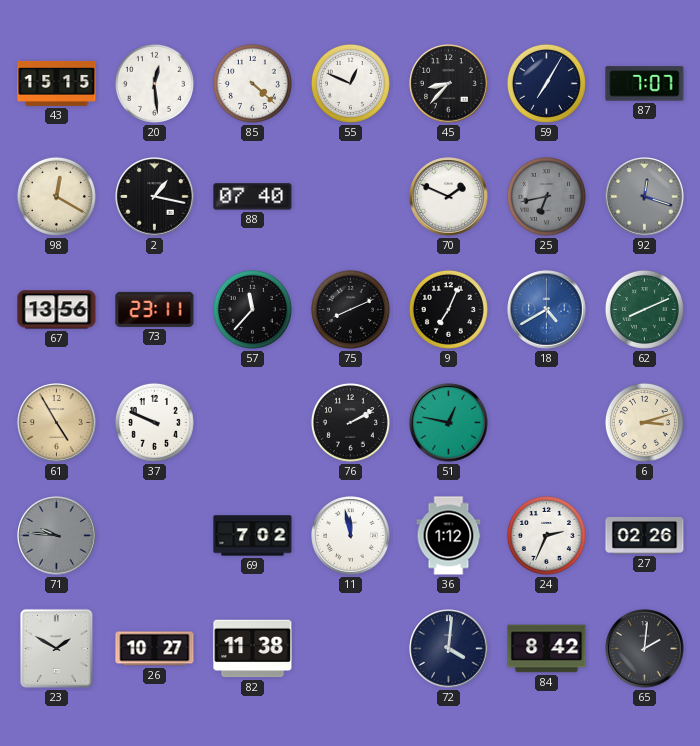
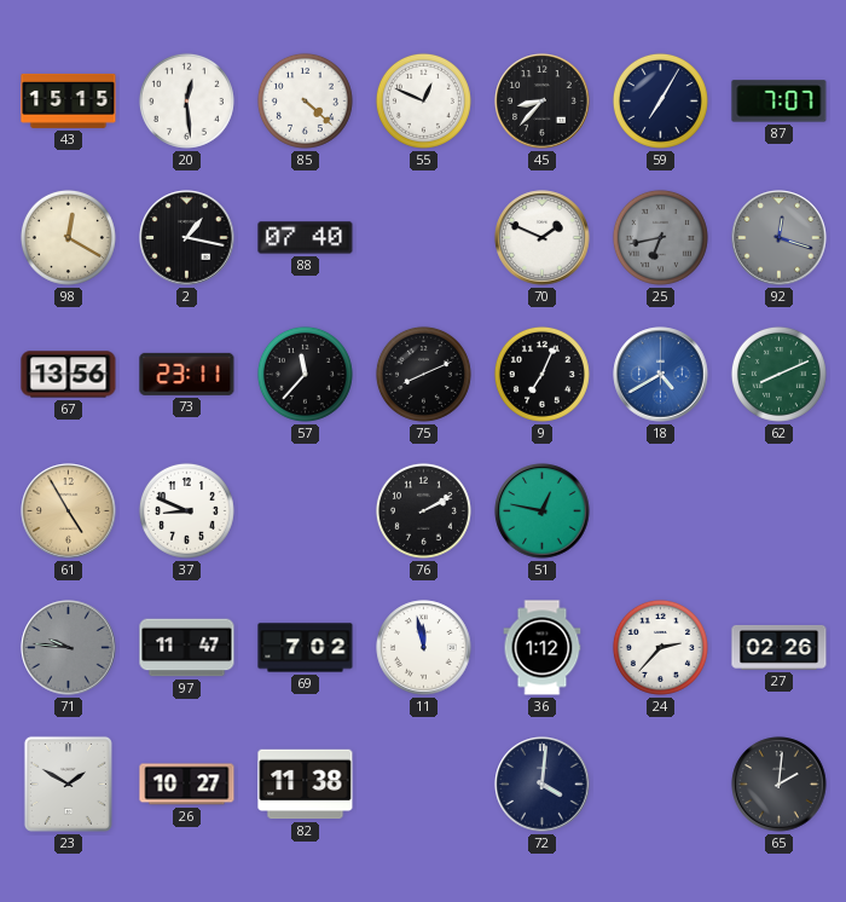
37: 9:49 -> 8:49 (186, 510)
6: 3:12 -> none (644, 422)
97: none -> 11:47 (187, 648)
24: 2:34 -> 2:37 (660, 647)
84: 8:42 -> none (547, 649)
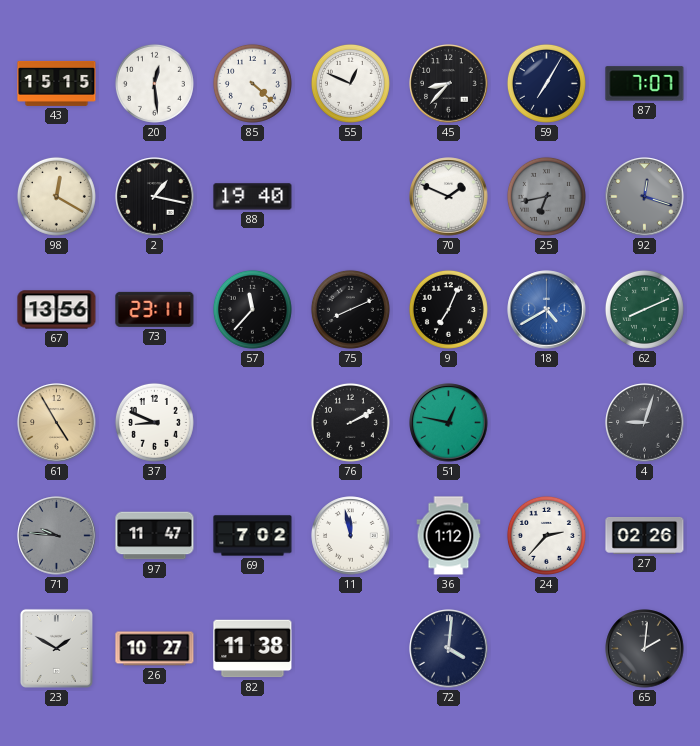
88: 07:40 -> 19:40 (253, 197)
4: none -> 9:03 (645, 423)
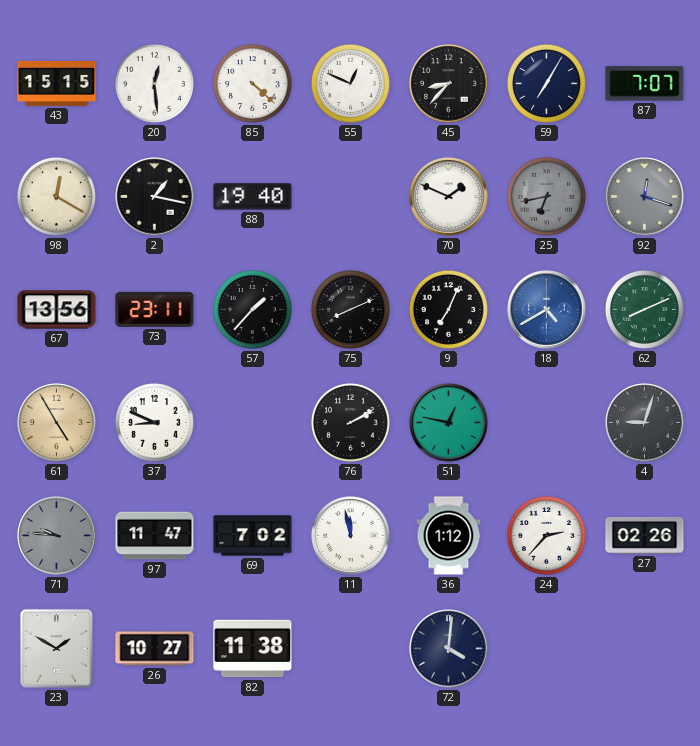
57: 11:37 -> 1:37 (252, 309)
65: 2:01 -> none (645, 649)
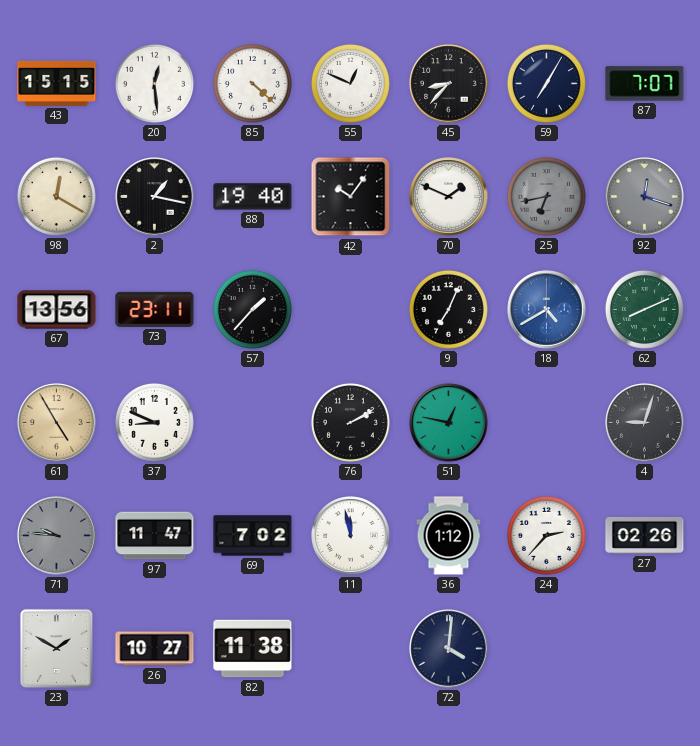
42: none -> 10:06 (351, 197)
75: 8:11 -> none (350, 309)
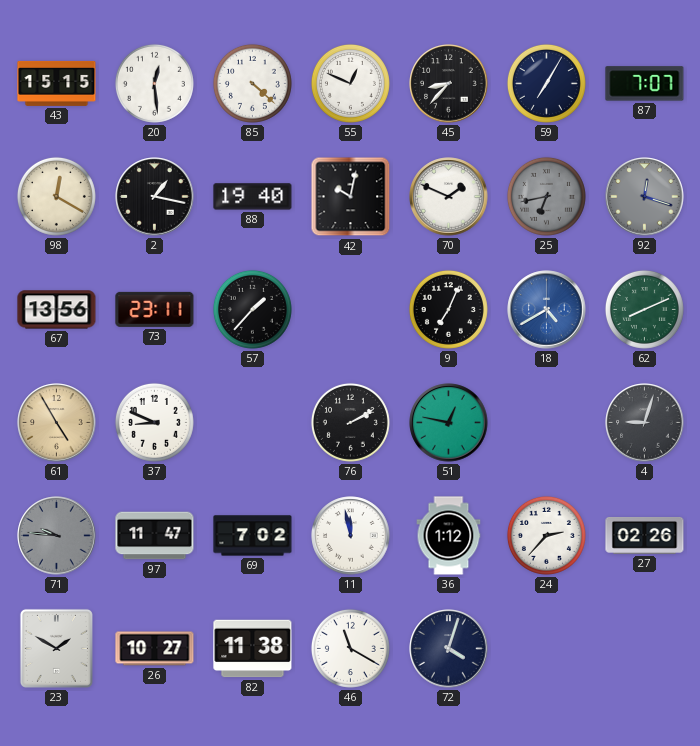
42: 10:06 -> 10:02 (351, 197)
46: none -> 11:20 (350, 648)
72: 4:01 -> 4:03 (449, 649)
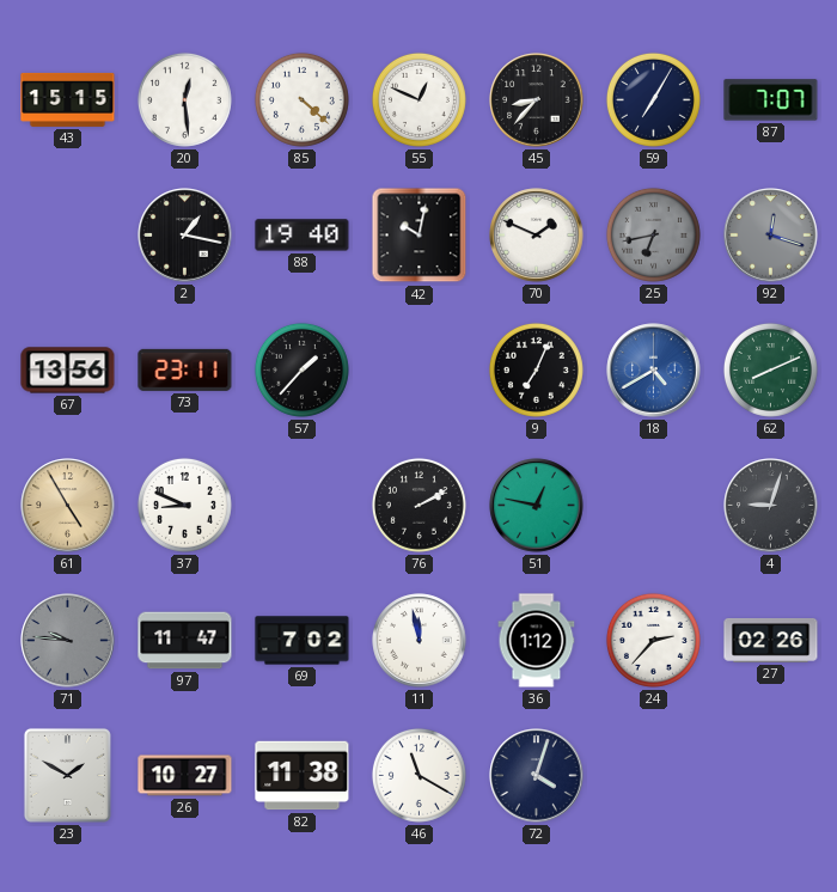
98: 12:20 -> none (56, 196)
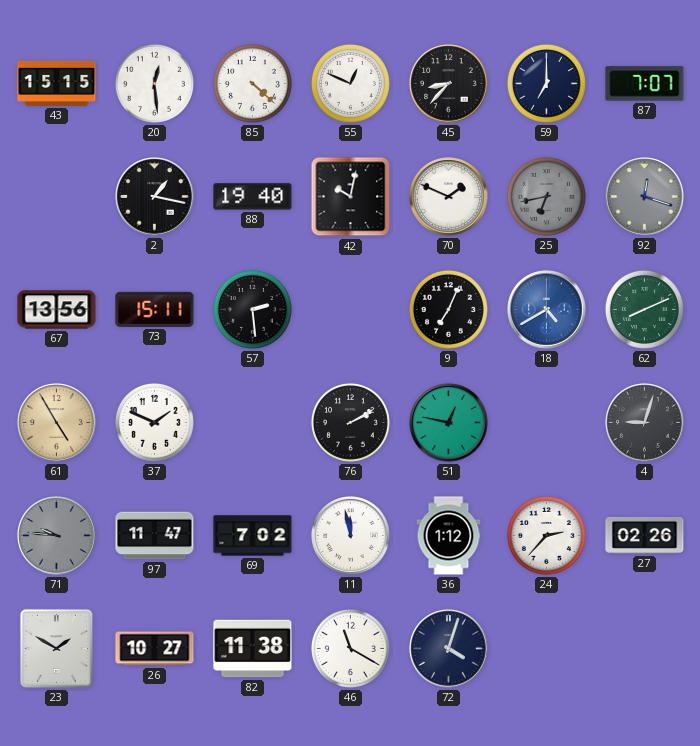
59: 7:05 -> 7:00 (546, 83)
73: 23:11 -> 15:11 (155, 309)
57: 1:37 -> 2:29 (252, 309)
37: 8:49 -> 1:49 (154, 422)
